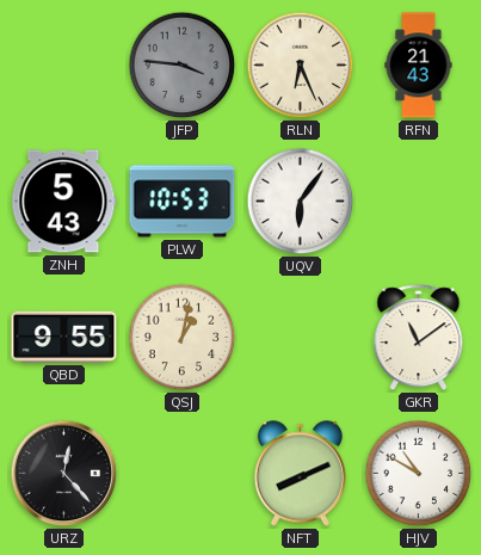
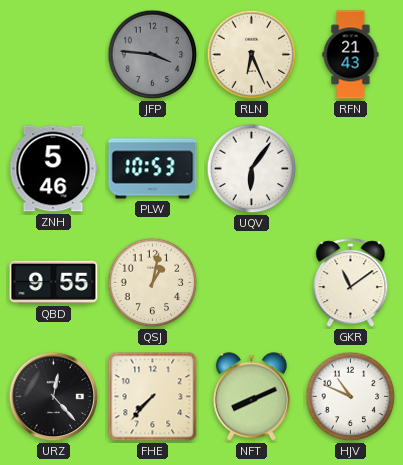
ZNH: 5:43 -> 5:46 (53, 169)
FHE: none -> 7:37 (153, 397)
HJV: 10:50 -> 10:49 (351, 397)
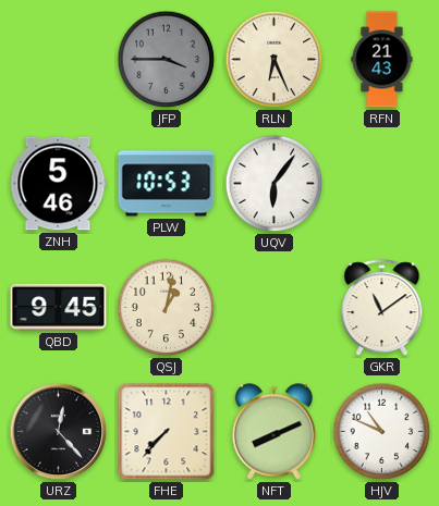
JFP: 3:46 -> 3:45 (167, 60)
QBD: 9:55 -> 9:45 (59, 307)
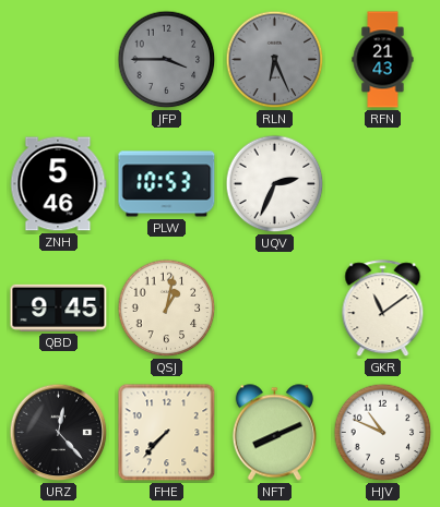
RLN dial: cream -> grey (275, 60)
UQV: 6:06 -> 2:34 (275, 184)
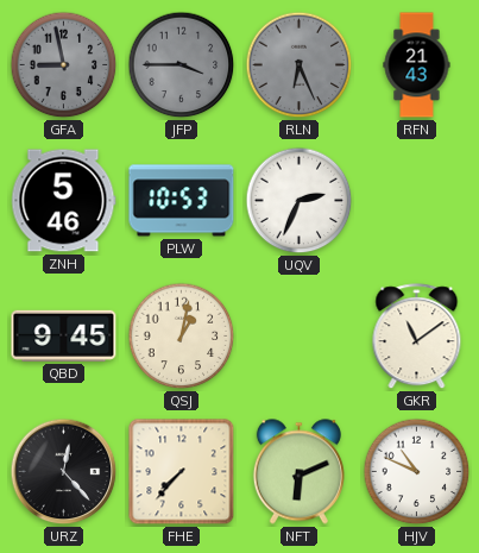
GFA: none -> 8:58 (64, 65)
NFT: 8:11 -> 6:11 (298, 472)
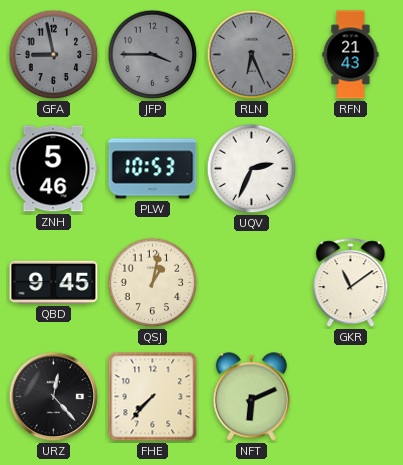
HJV: 10:49 -> none (417, 472)
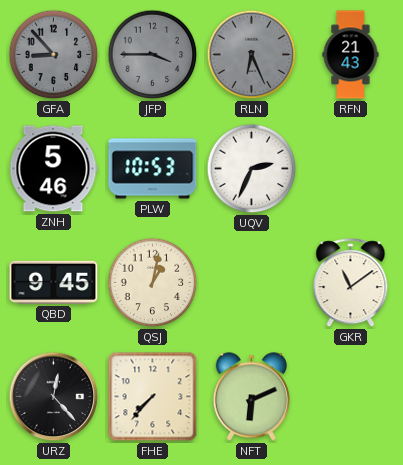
GFA: 8:58 -> 8:53 (54, 55)
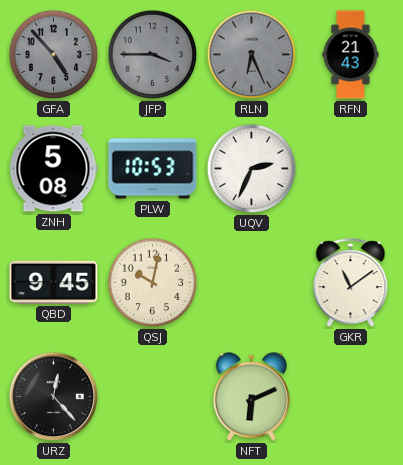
GFA: 8:53 -> 4:53 (54, 55)
ZNH: 5:46 -> 5:08 (53, 169)
QSJ: 1:02 -> 10:02 (153, 283)
FHE: 7:37 -> none (153, 397)
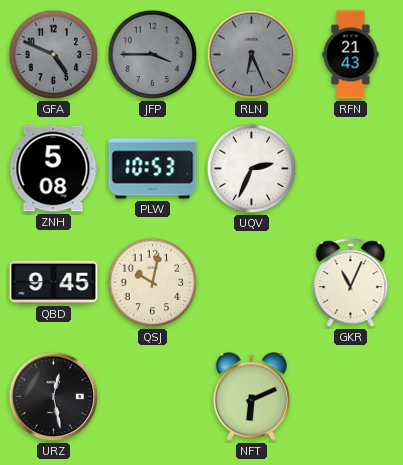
GFA: 4:53 -> 4:49 (54, 55)
GKR: 11:09 -> 11:04 (351, 283)
URZ: 12:23 -> 12:28 (54, 397)
